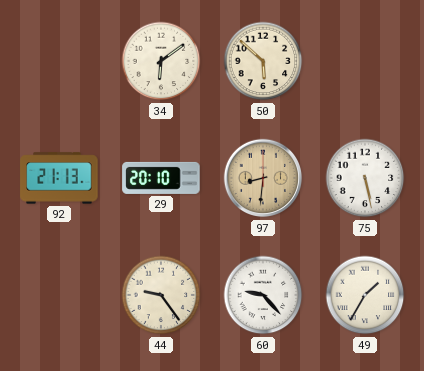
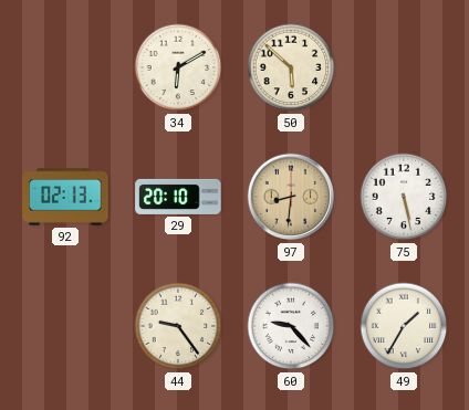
34: 6:09 -> 6:10 (178, 67)
92: 21:13 -> 02:13 (65, 197)
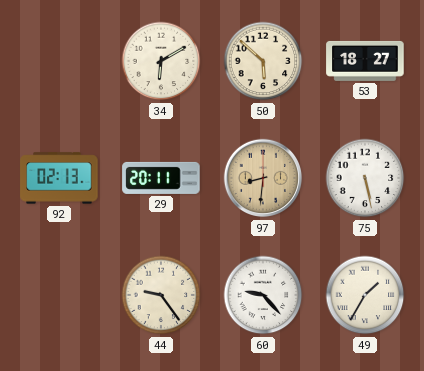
53: none -> 18:27 (365, 61)
29: 20:10 -> 20:11 (161, 178)
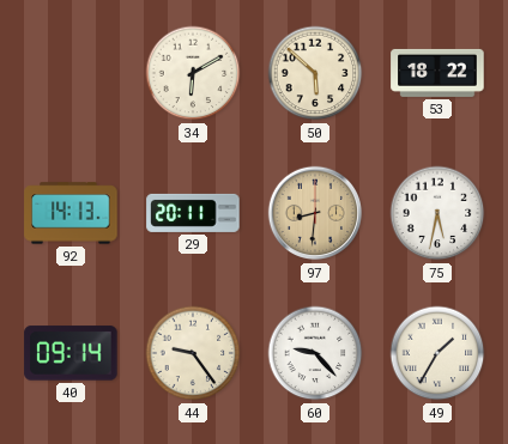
53: 18:27 -> 18:22 (437, 73)
92: 02:13 -> 14:13 (71, 213)
75: 5:28 -> 5:32 (437, 213)
40: none -> 09:14 (71, 353)
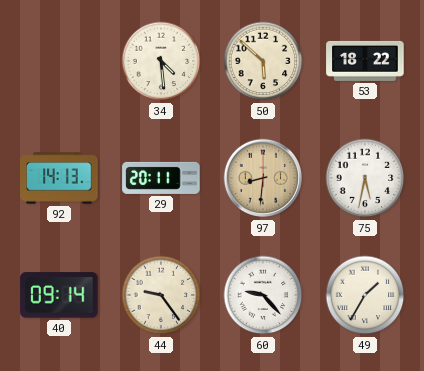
34: 6:10 -> 4:29 (161, 61)
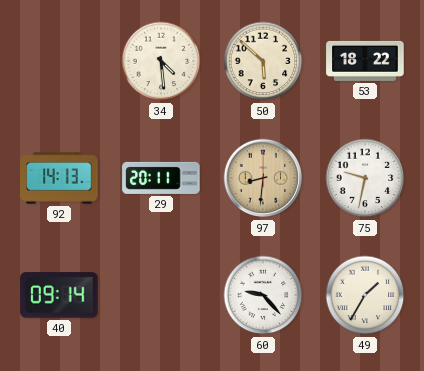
75: 5:32 -> 9:32 (365, 178)
44: 9:24 -> none (161, 295)
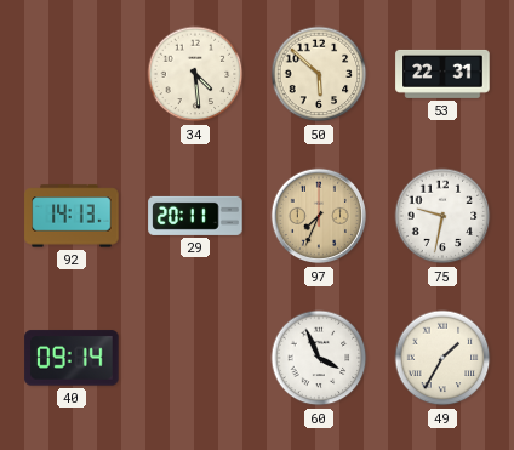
53: 18:22 -> 22:31 (442, 74)
97: 8:31 -> 7:34 (319, 216)
60: 9:23 -> 3:56 (319, 358)
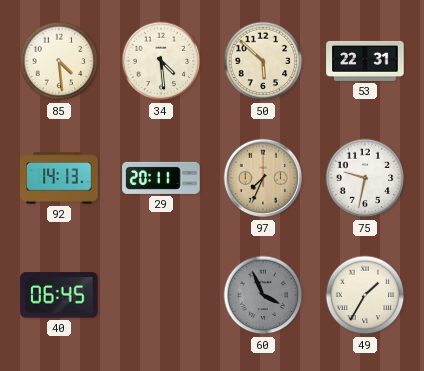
85: none -> 4:29 (59, 61)
40: 09:14 -> 06:45 (59, 295)
60 dial: white -> grey (263, 295)
